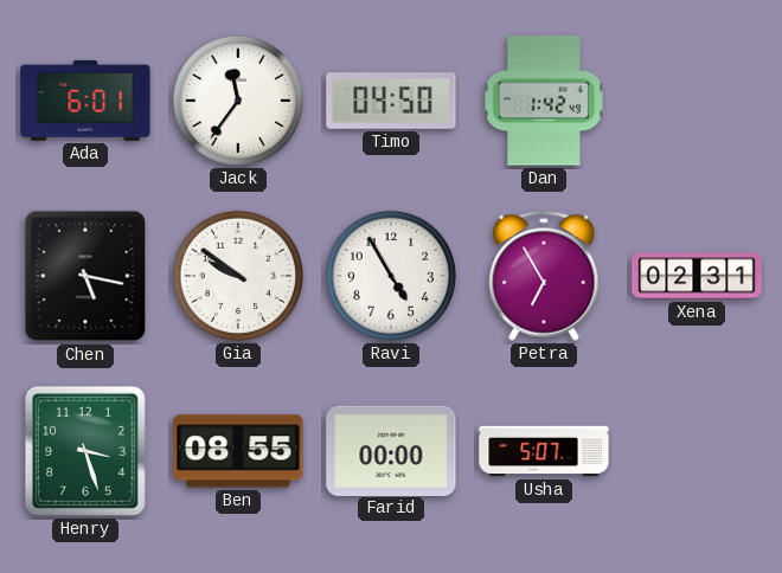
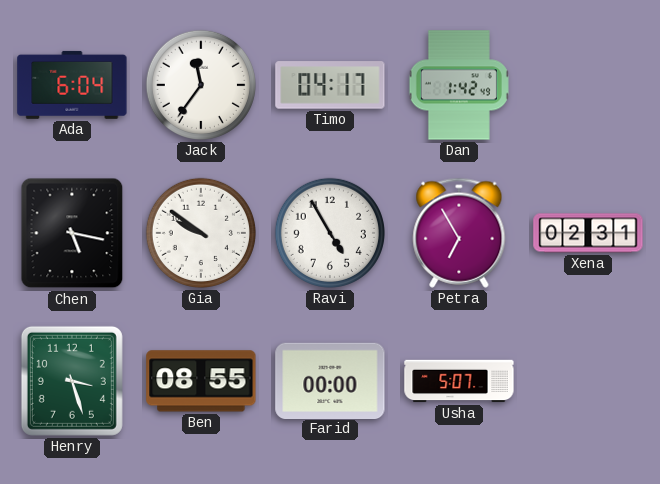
Ada: 6:01 -> 6:04 (72, 85)
Timo: 04:50 -> 04:17 (330, 85)
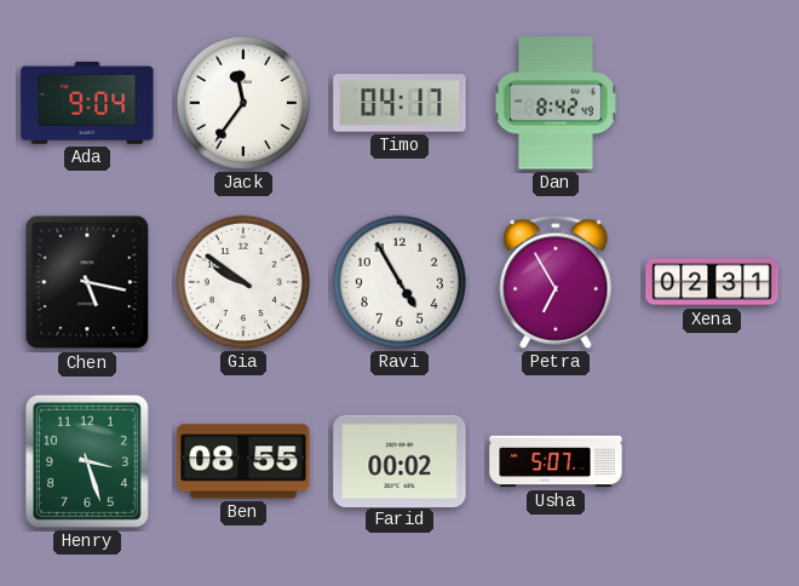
Ada: 6:04 -> 9:04 (87, 103)
Dan: 1:42 -> 8:42 (556, 103)
Farid: 00:00 -> 00:02 (399, 460)
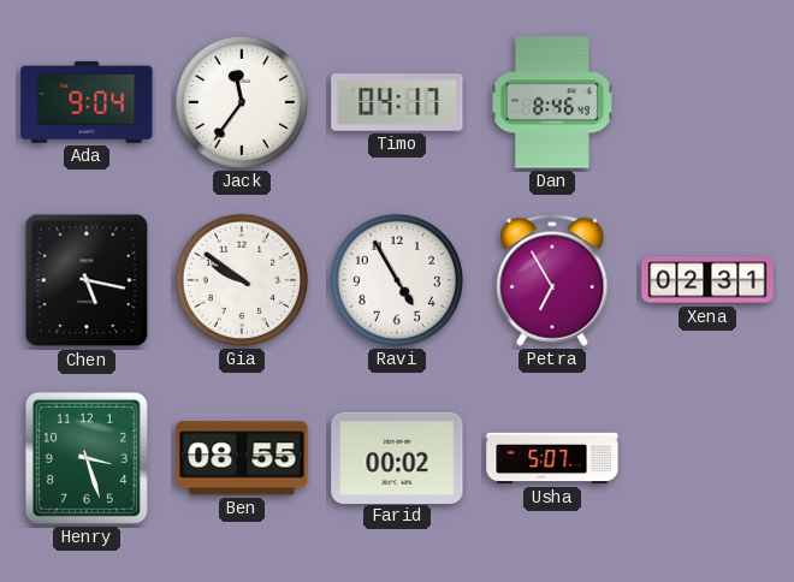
Dan: 8:42 -> 8:46 (552, 102)
